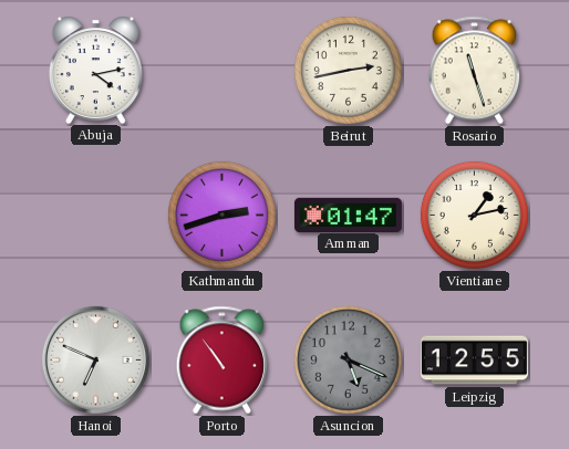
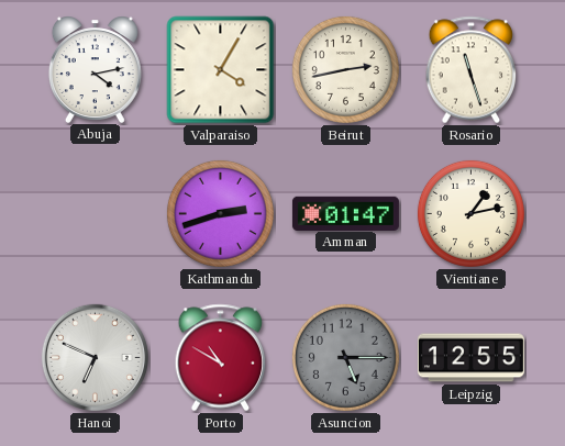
Valparaiso: none -> 4:05 (221, 70)
Porto: 10:54 -> 10:50 (221, 358)
Asuncion: 5:19 -> 5:15 (345, 357)
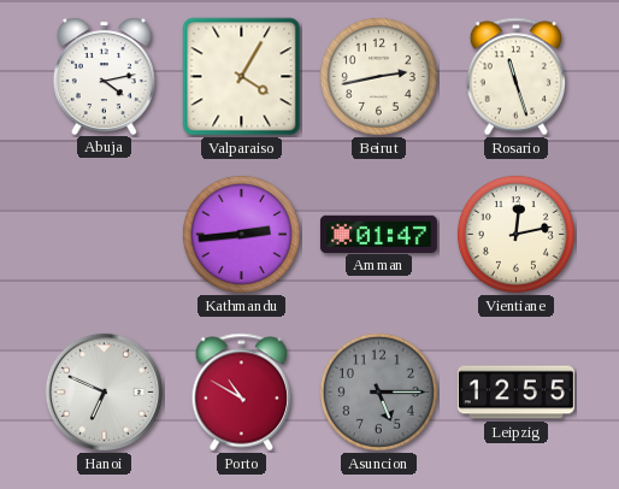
Kathmandu: 2:42 -> 2:44 (241, 234)
Vientiane: 1:13 -> 12:13 (515, 234)
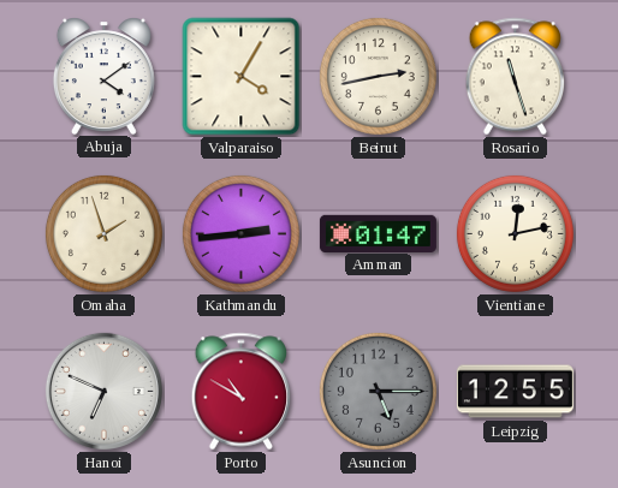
Abuja: 4:13 -> 4:09 (103, 76)
Omaha: none -> 1:57 (103, 233)
